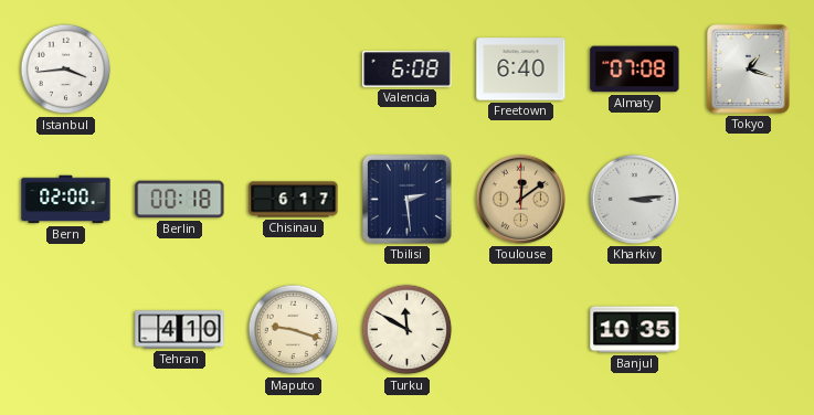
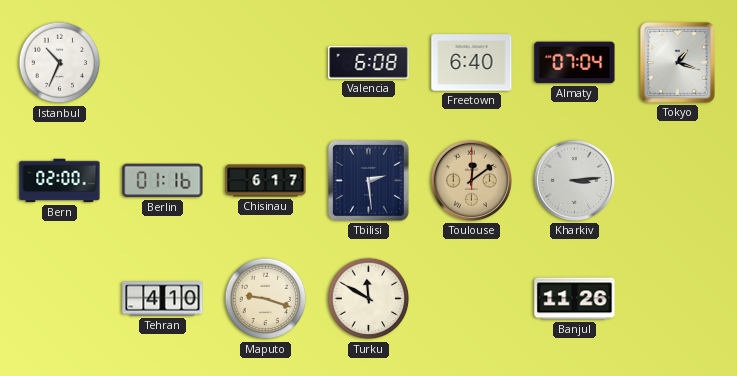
Istanbul: 3:44 -> 10:34 (60, 63)
Almaty: 07:08 -> 07:04 (575, 63)
Berlin: 00:18 -> 01:16 (163, 181)
Banjul: 10:35 -> 11:26 (575, 299)
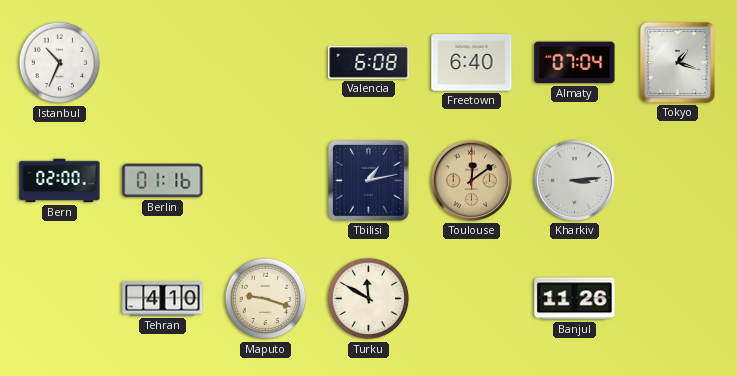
Chisinau: 6:17 -> none (266, 181)
Tbilisi: 2:29 -> 1:13 (368, 180)
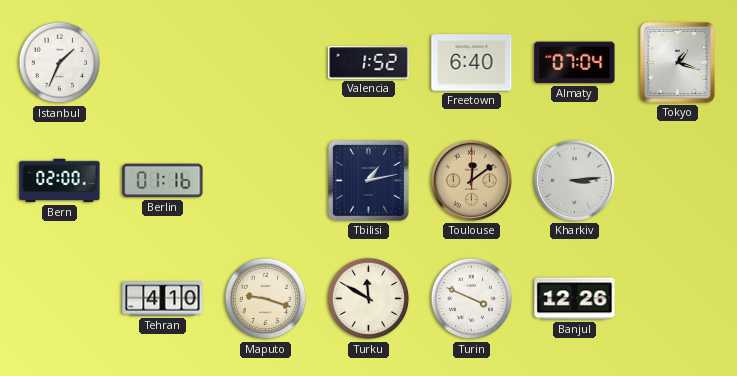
Istanbul: 10:34 -> 1:34 (60, 63)
Valencia: 6:08 -> 1:52 (369, 63)
Turin: none -> 3:49 (472, 299)
Banjul: 11:26 -> 12:26 (575, 299)
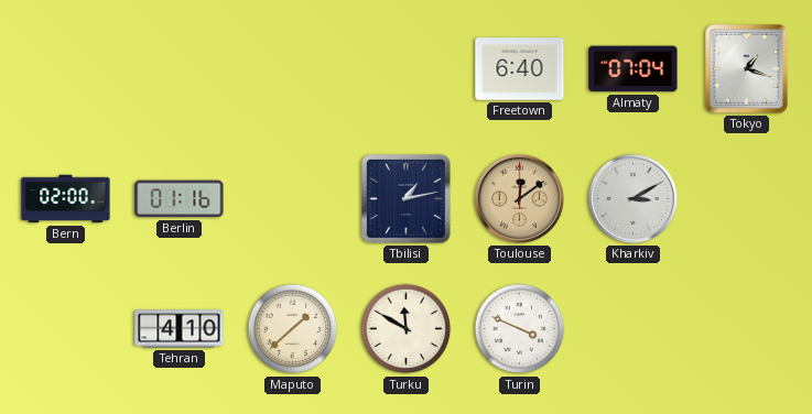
Istanbul: 1:34 -> none (60, 63)
Valencia: 1:52 -> none (369, 63)
Kharkiv: 3:14 -> 3:10 (632, 198)
Maputo: 9:18 -> 1:38 (293, 329)
Banjul: 12:26 -> none (575, 299)
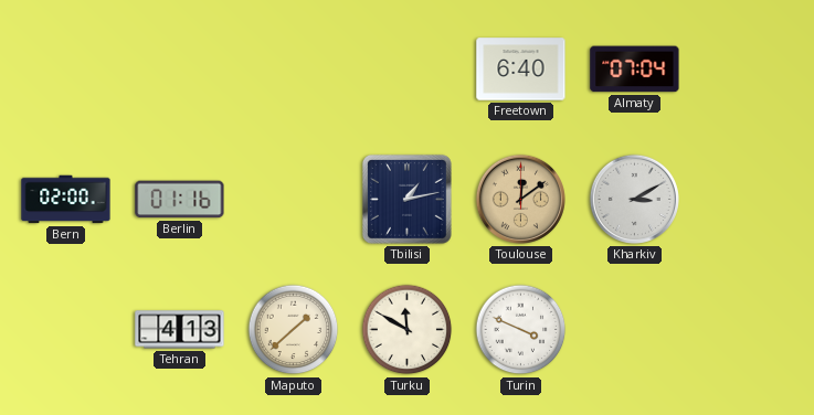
Tokyo: 1:18 -> none (746, 69)
Tehran: 4:10 -> 4:13 (180, 330)
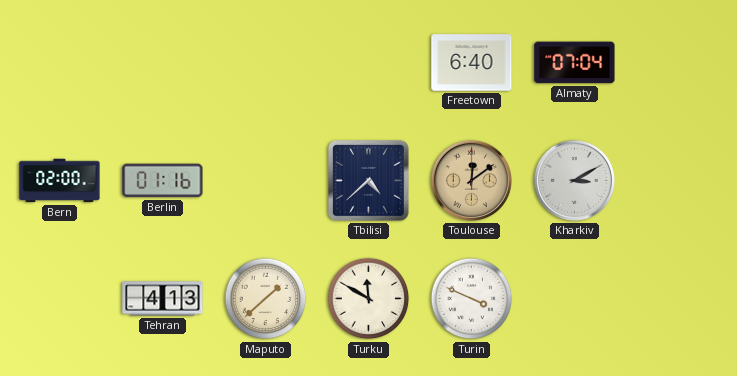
Tbilisi: 1:13 -> 4:38 (368, 180)
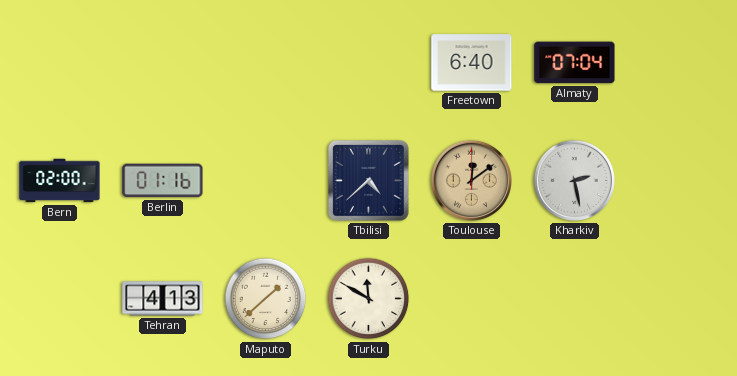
Kharkiv: 3:10 -> 2:28 (574, 180)
Turin: 3:49 -> none (472, 299)
